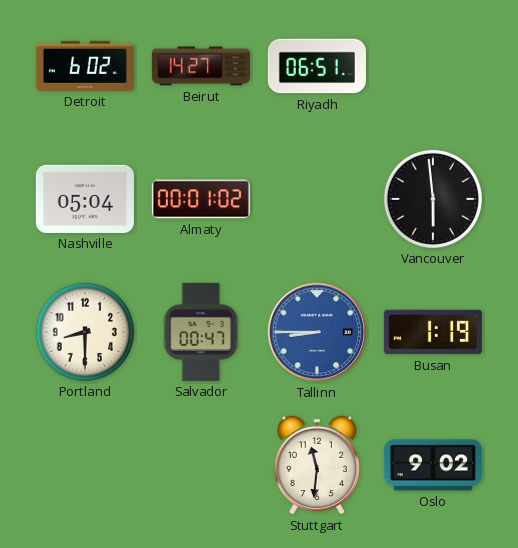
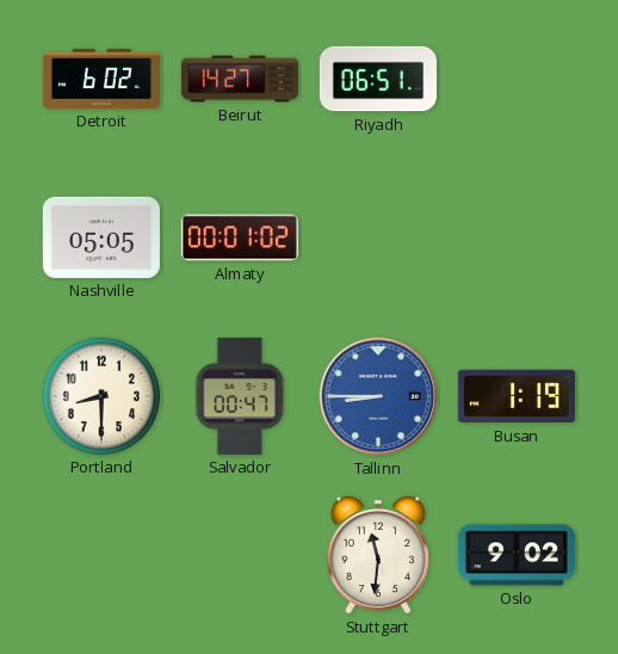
Nashville: 05:04 -> 05:05 (101, 237)
Vancouver: 5:59 -> none (433, 199)
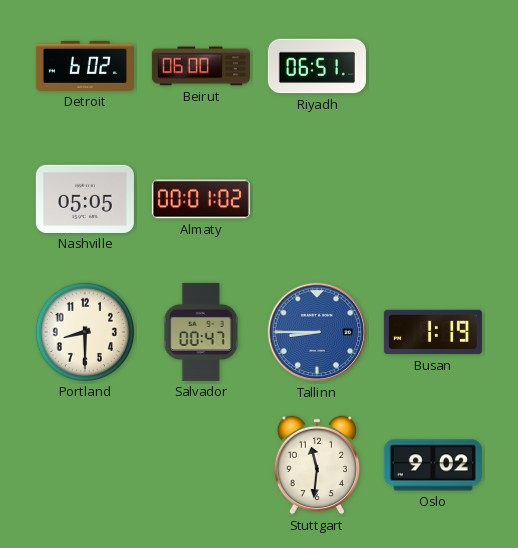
Beirut: 14:27 -> 06:00 (201, 66)
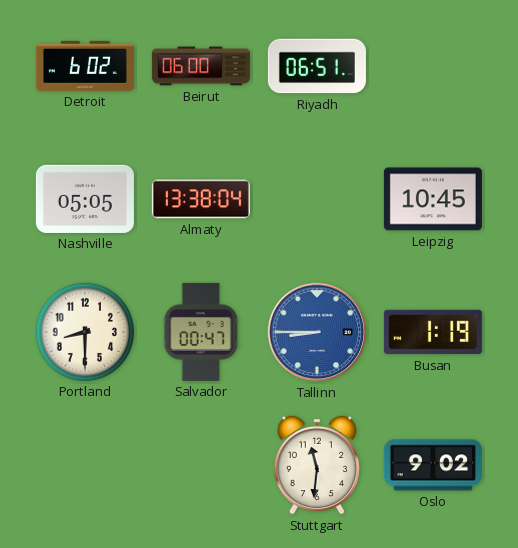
Almaty: 00:01 -> 13:38 (201, 199)
Leipzig: none -> 10:45 (433, 199)
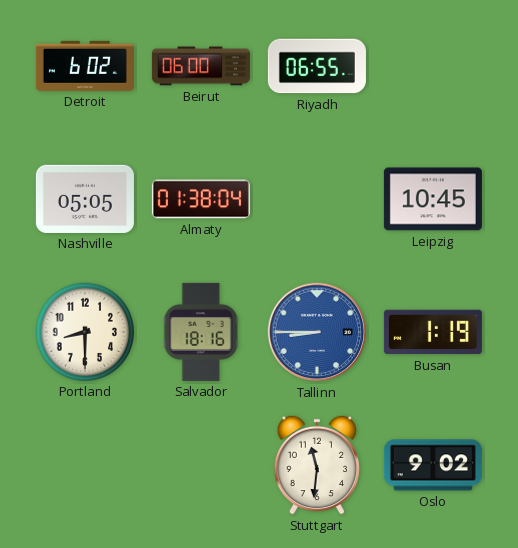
Riyadh: 06:51 -> 06:55 (317, 66)
Almaty: 13:38 -> 01:38 (201, 199)
Salvador: 00:47 -> 18:16 (201, 332)
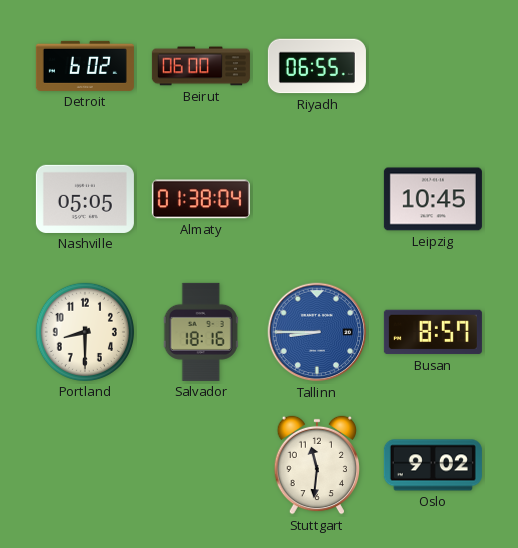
Busan: 1:19 -> 8:57 (433, 332)
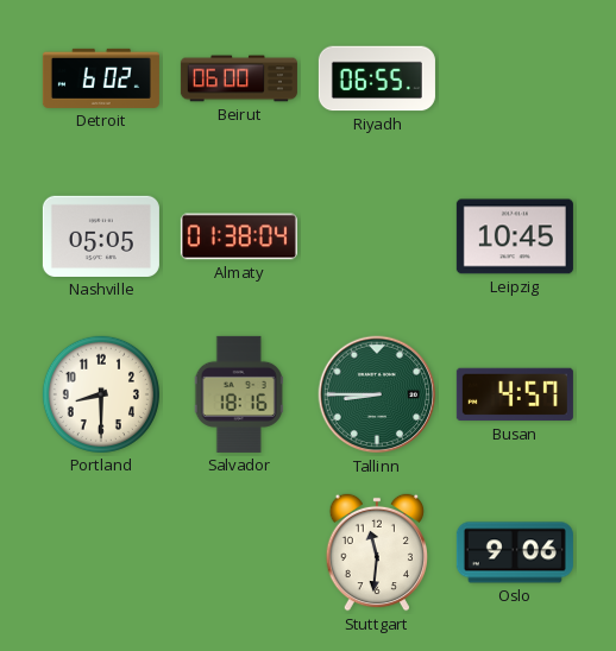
Tallinn dial: blue -> green (377, 394)
Busan: 8:57 -> 4:57 (515, 394)
Oslo: 9:02 -> 9:06 (515, 552)
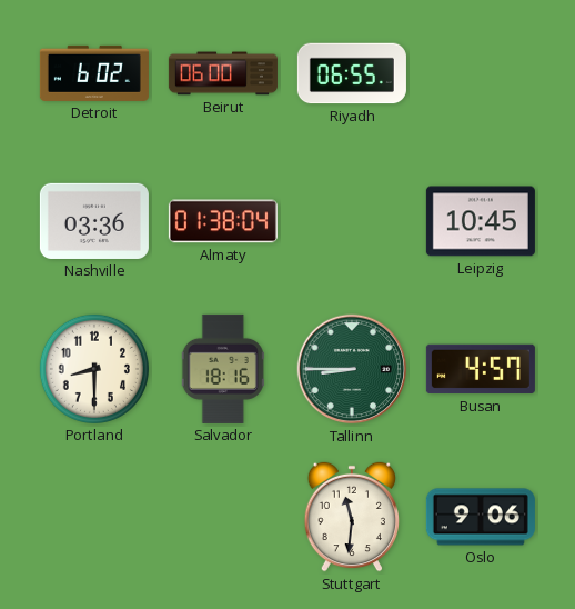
Nashville: 05:05 -> 03:36 (94, 221)
